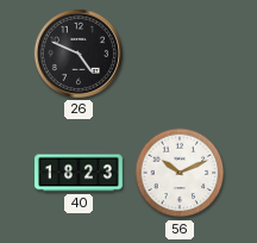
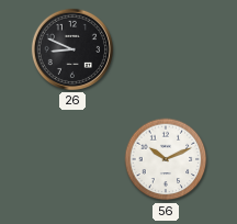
26: 4:49 -> 8:49 (72, 49)
40: 18:23 -> none (80, 173)
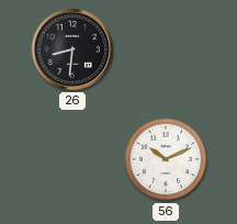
26: 8:49 -> 8:31 (72, 49)
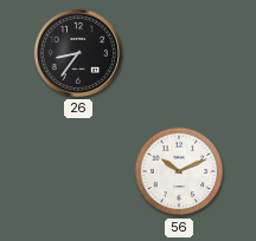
26: 8:31 -> 8:36 (78, 53)
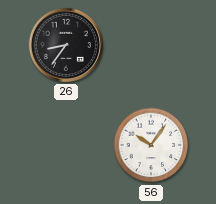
56: 10:11 -> 10:06 (151, 145)
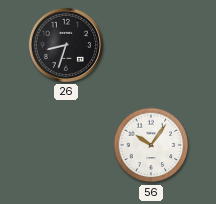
26: 8:36 -> 8:33 (66, 45)
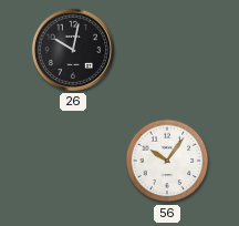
26: 8:33 -> 10:02 (73, 50)
